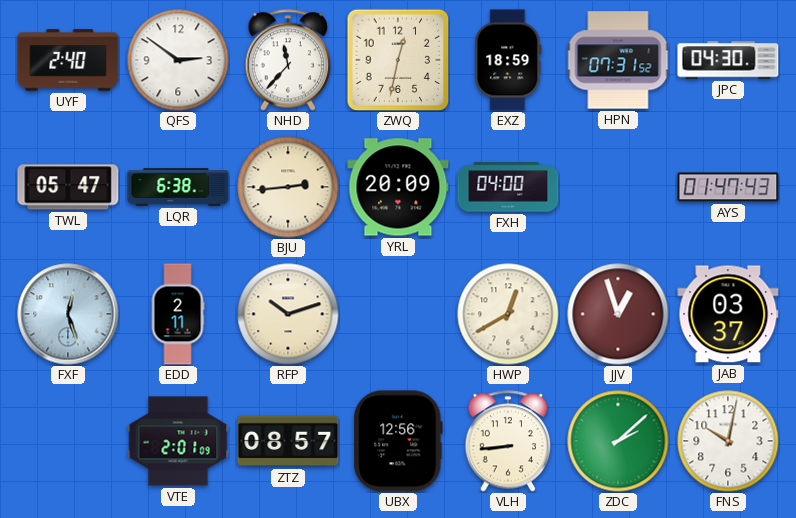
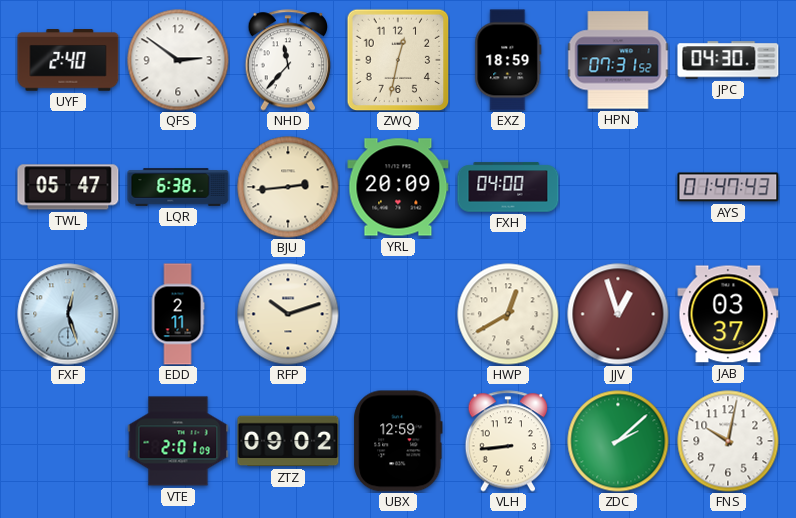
ZTZ: 08:57 -> 09:02 (288, 441)
UBX: 12:56 -> 12:59 (398, 441)
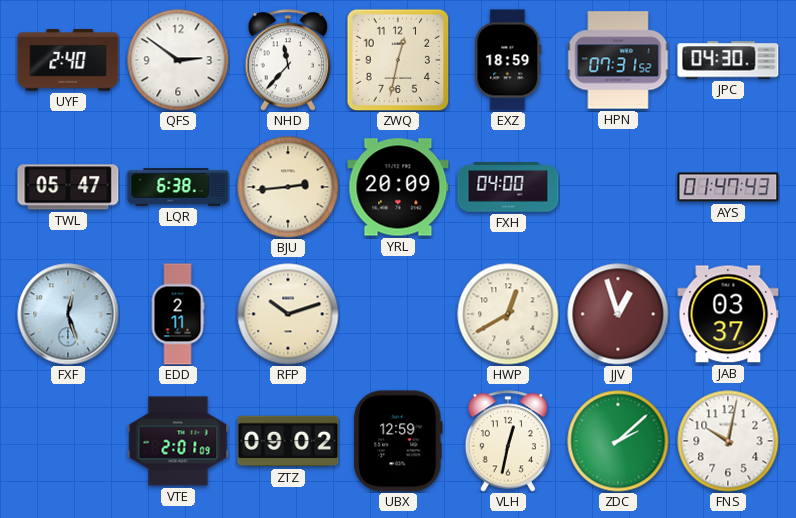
VLH: 8:44 -> 12:32 (508, 441)
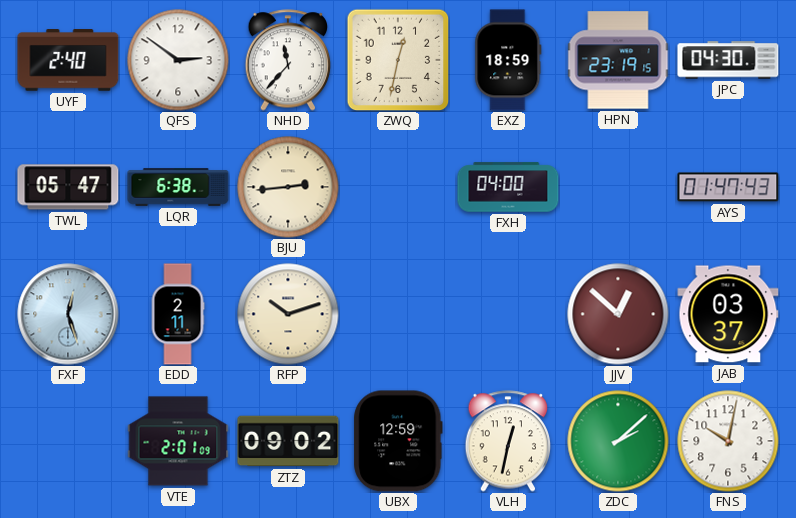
HPN: 07:31 -> 23:19 (618, 60)
YRL: 20:09 -> none (398, 187)
HWP: 12:40 -> none (508, 314)
JJV: 12:57 -> 12:52 (618, 314)
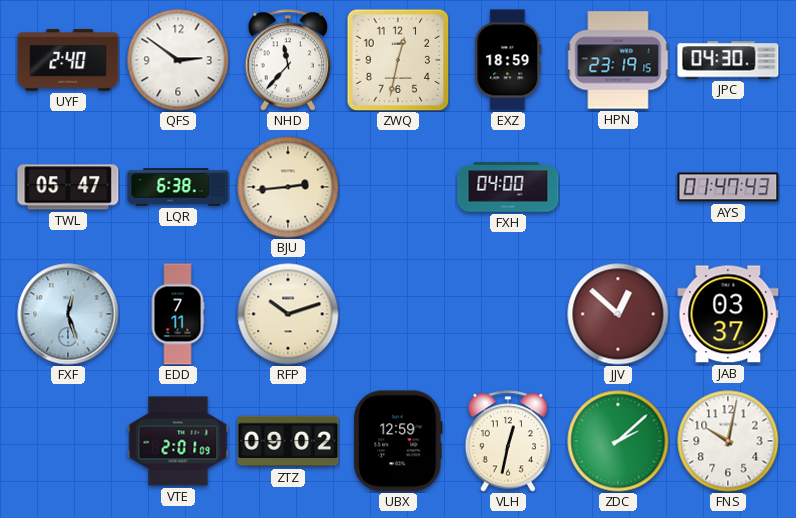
EDD: 2:11 -> 7:11 (178, 314)
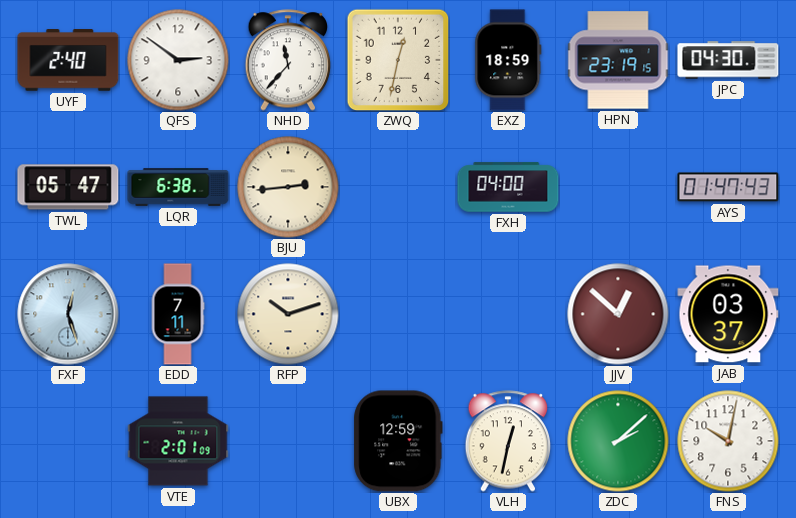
ZTZ: 09:02 -> none (288, 441)
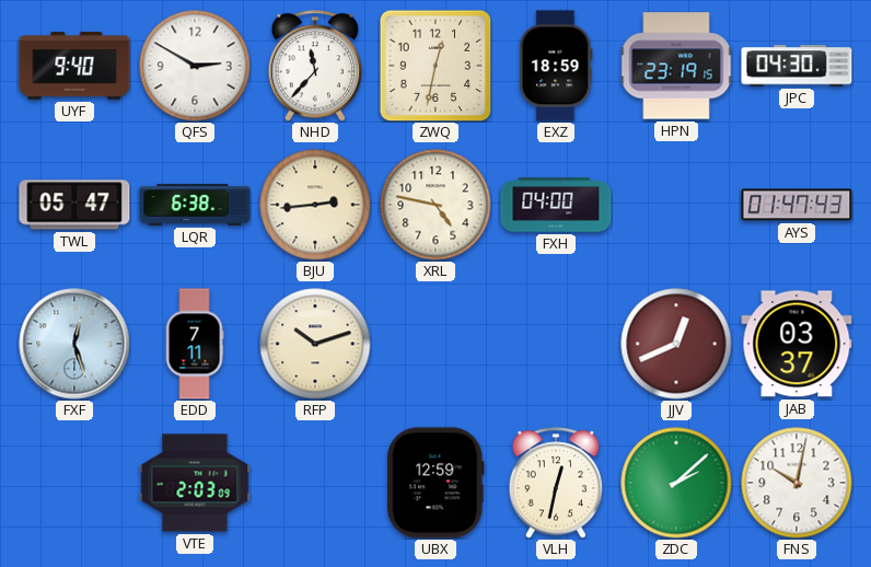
UYF: 2:40 -> 9:40 (74, 66)
QFS: 2:51 -> 2:50 (195, 66)
XRL: none -> 4:47 (436, 205)
JJV: 12:52 -> 12:41 (676, 344)
VTE: 2:01 -> 2:03 (195, 483)
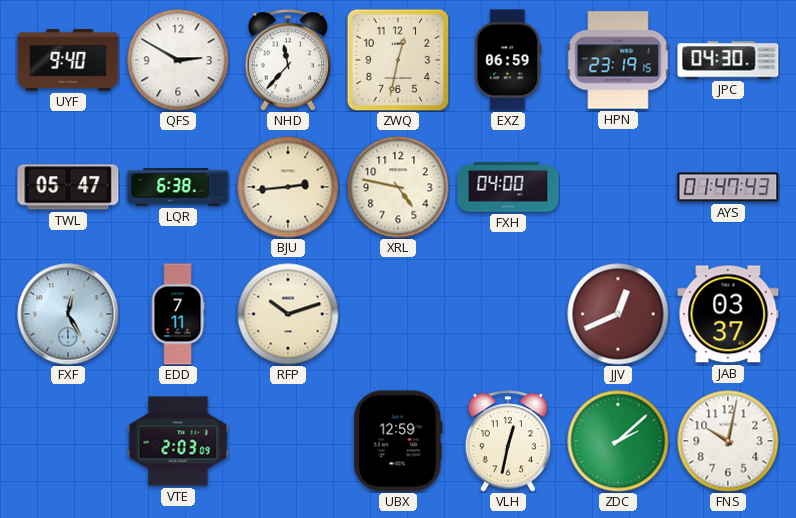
EXZ: 18:59 -> 06:59 (508, 60)
FXF: 12:27 -> 12:25 (68, 314)
